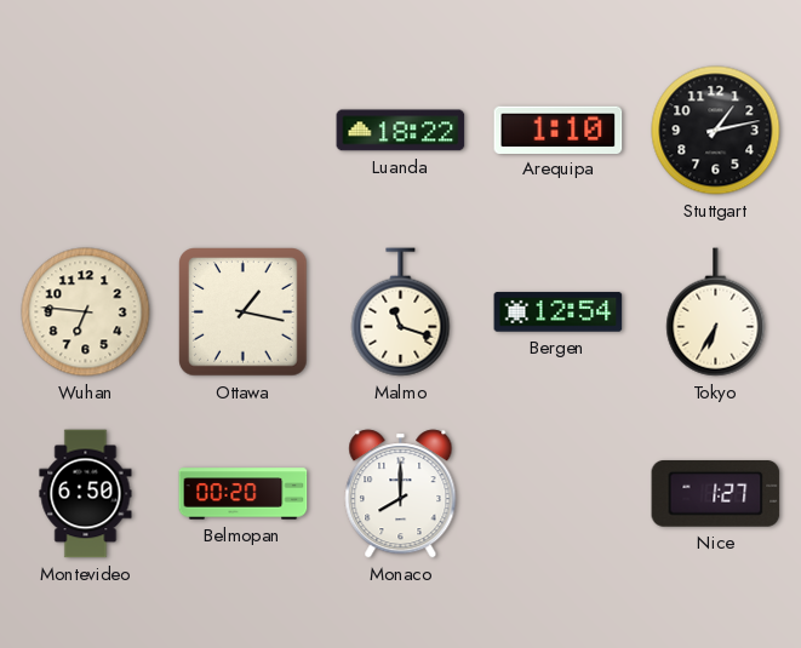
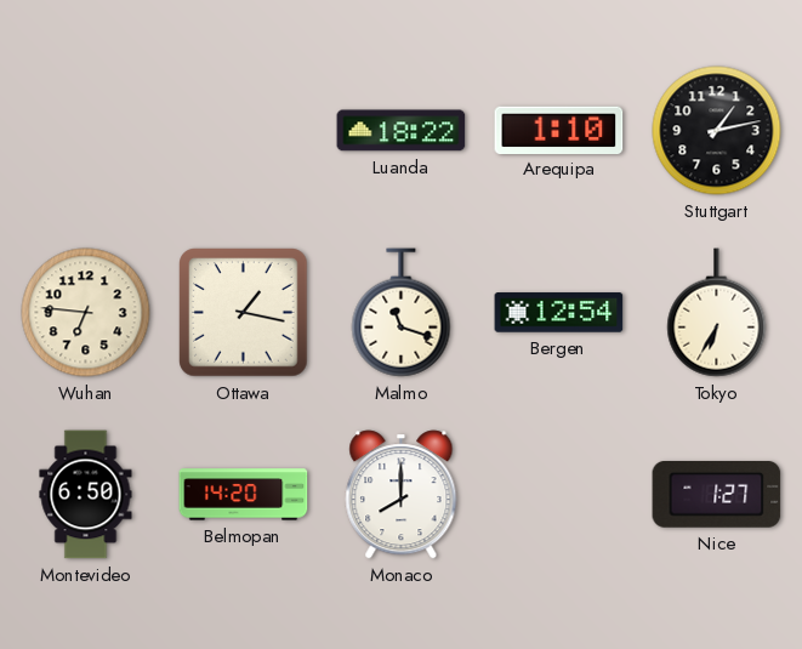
Belmopan: 00:20 -> 14:20 (244, 495)
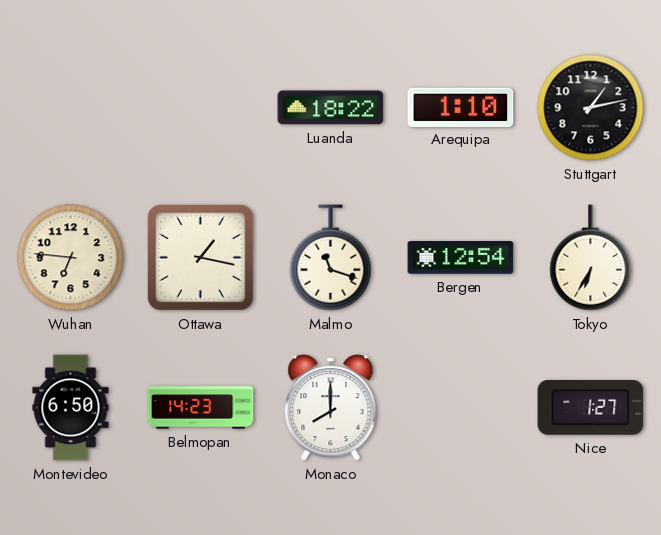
Belmopan: 14:20 -> 14:23 (201, 408)
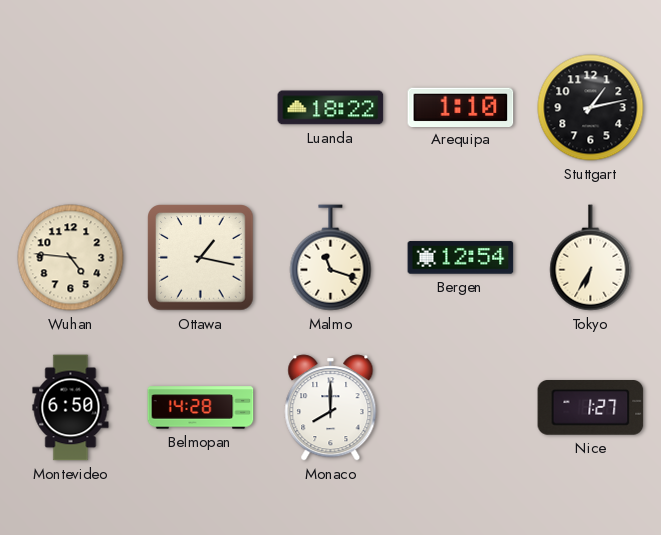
Wuhan: 6:46 -> 4:46 (71, 258)
Belmopan: 14:23 -> 14:28 (201, 408)
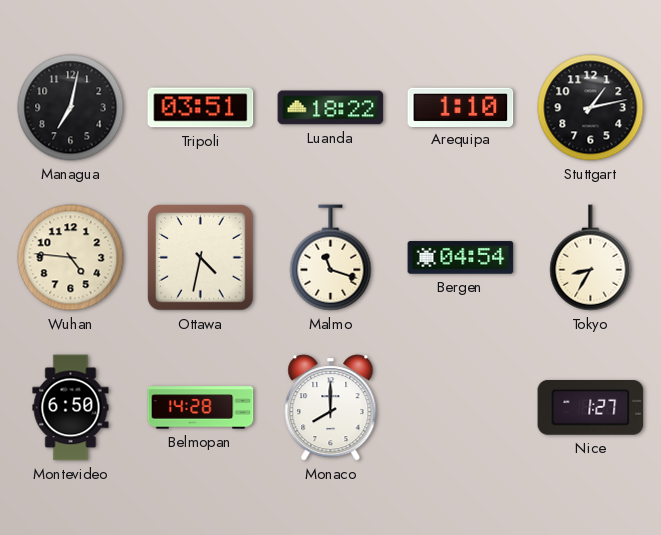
Managua: none -> 7:02 (71, 108)
Tripoli: none -> 03:51 (201, 108)
Ottawa: 1:17 -> 4:32 (201, 258)
Bergen: 12:54 -> 04:54 (461, 258)
Tokyo: 6:35 -> 8:35 (591, 258)
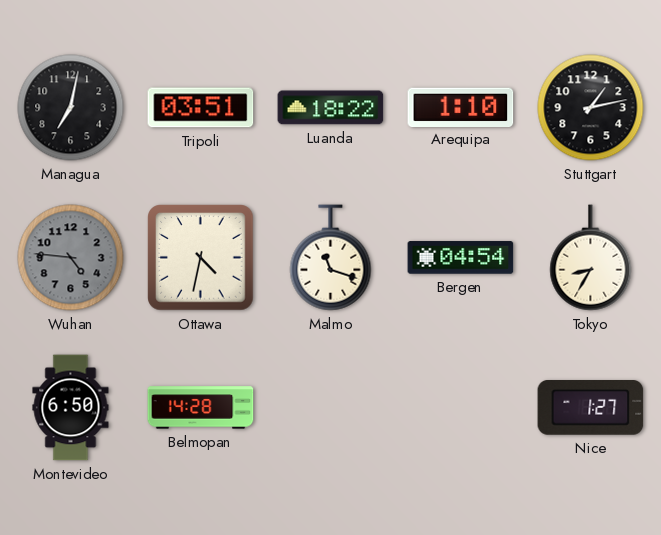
Wuhan dial: cream -> grey (71, 258)
Monaco: 8:00 -> none (331, 408)
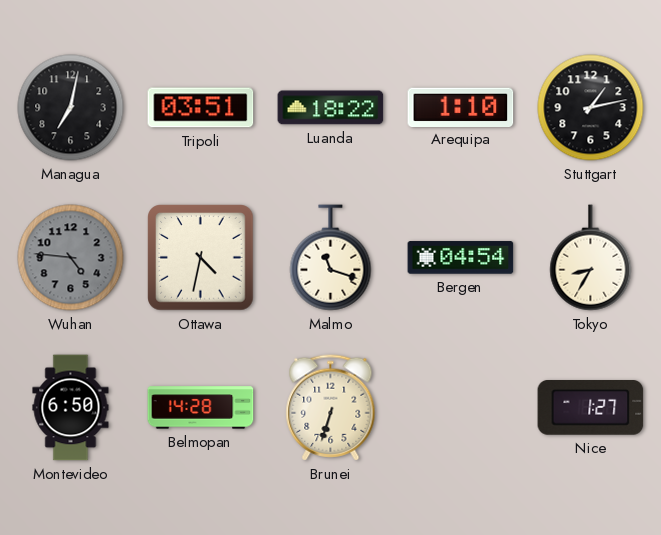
Brunei: none -> 6:33 (331, 408)
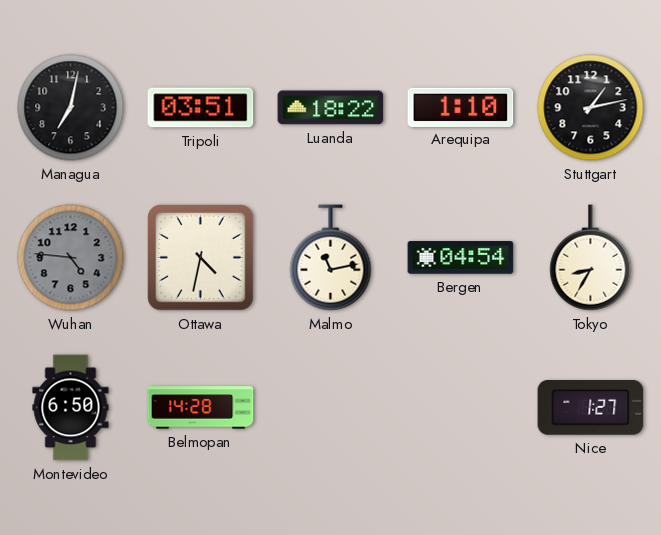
Malmo: 11:18 -> 11:13 (331, 258)
Brunei: 6:33 -> none (331, 408)
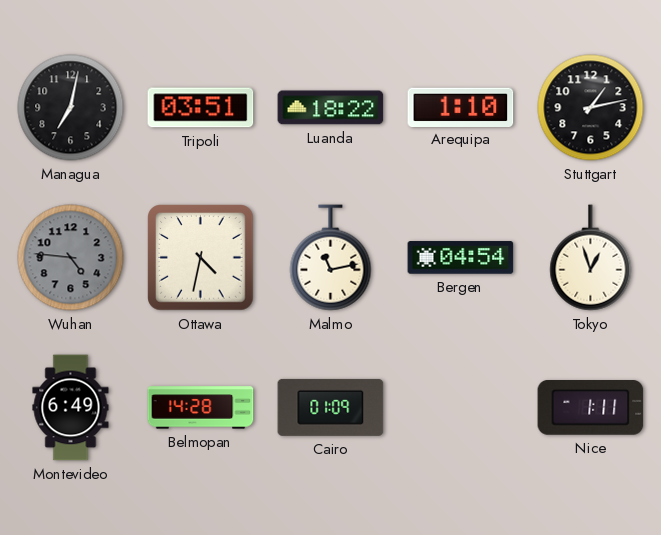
Tokyo: 8:35 -> 12:57 (591, 258)
Montevideo: 6:50 -> 6:49 (71, 408)
Cairo: none -> 01:09 (331, 407)
Nice: 1:27 -> 1:11 (591, 408)
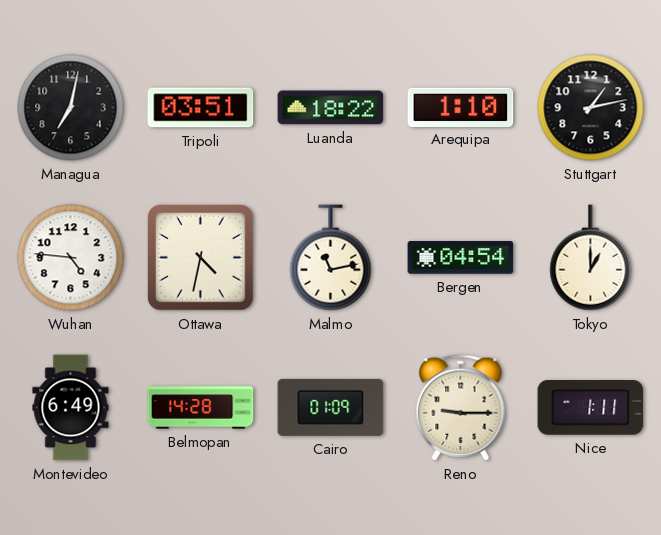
Wuhan dial: grey -> white (71, 258)
Tokyo: 12:57 -> 1:00 (591, 258)
Reno: none -> 9:15 (461, 408)
